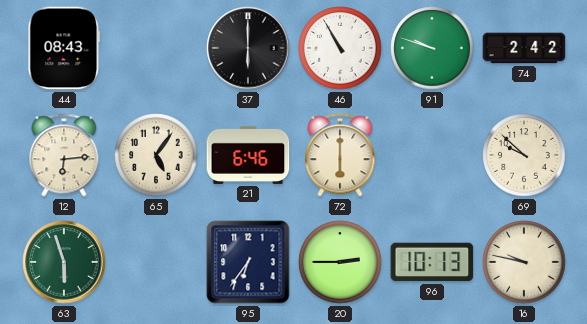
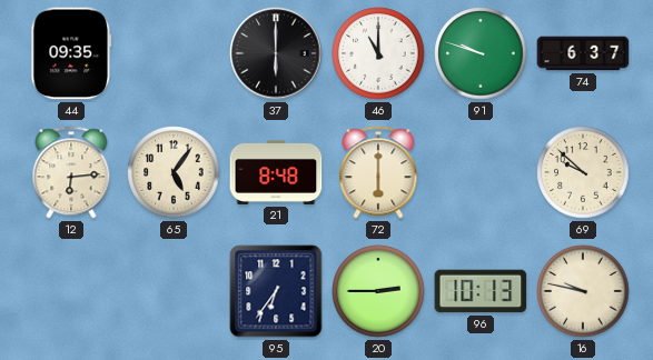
44: 08:43 -> 09:35 (71, 53)
46: 10:55 -> 11:00 (378, 53)
74: 2:42 -> 6:37 (583, 53)
21: 6:46 -> 8:48 (276, 172)
63: 5:57 -> none (64, 262)
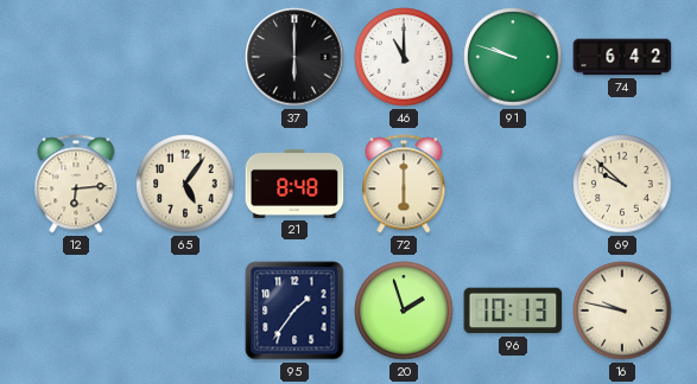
44: 09:35 -> none (71, 53)
74: 6:37 -> 6:42 (622, 57)
95: 6:36 -> 1:36 (294, 311)
20: 2:45 -> 1:57 (404, 311)
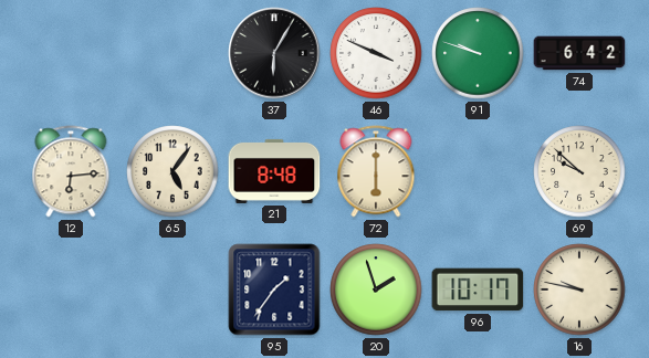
37: 6:00 -> 6:05 (274, 53)
46: 11:00 -> 3:49 (376, 53)
96: 10:13 -> 10:17 (478, 289)
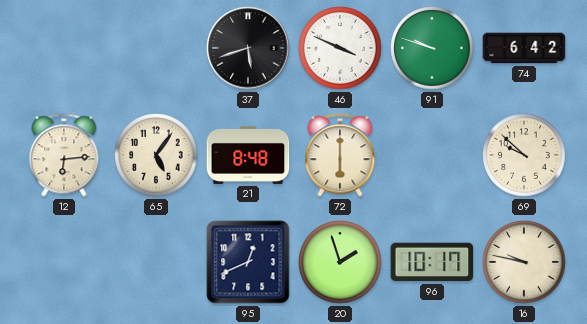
37: 6:05 -> 5:42 (248, 48)
95: 1:36 -> 12:41 (248, 262)
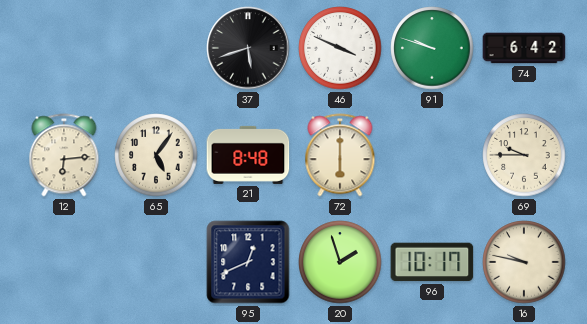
69: 9:52 -> 9:45 (524, 155)
